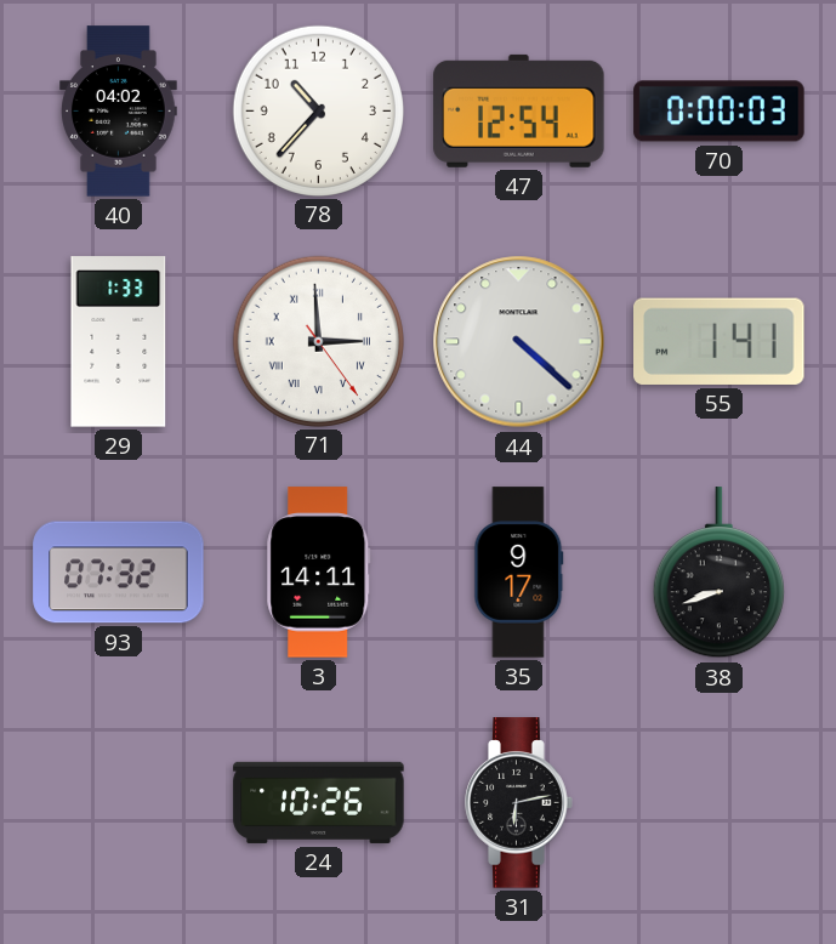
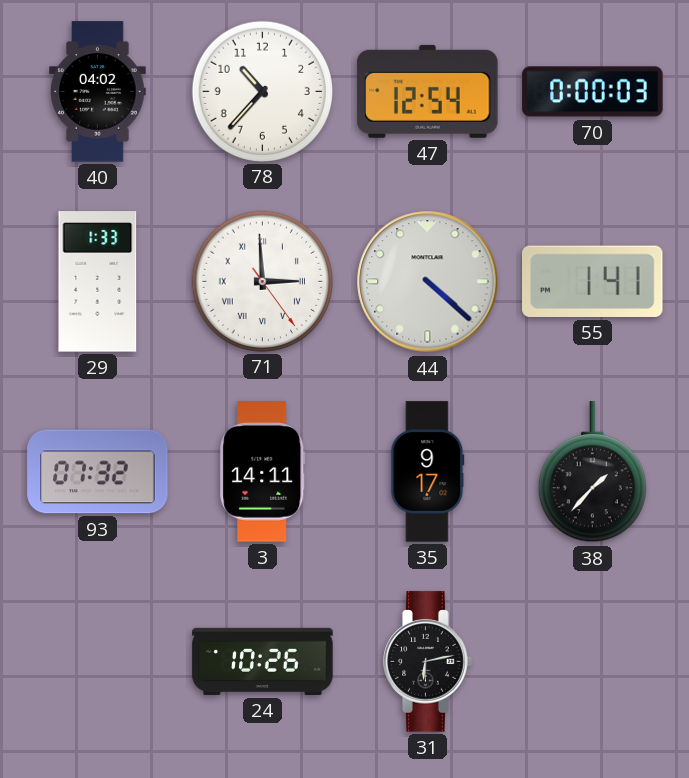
38: 8:42 -> 1:37 (592, 472)
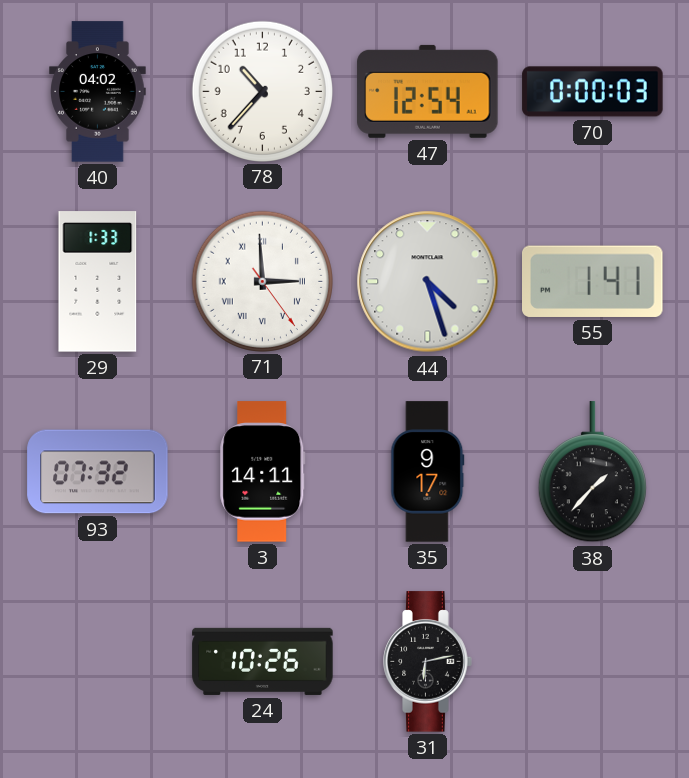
44: 4:22 -> 4:27 (428, 282)
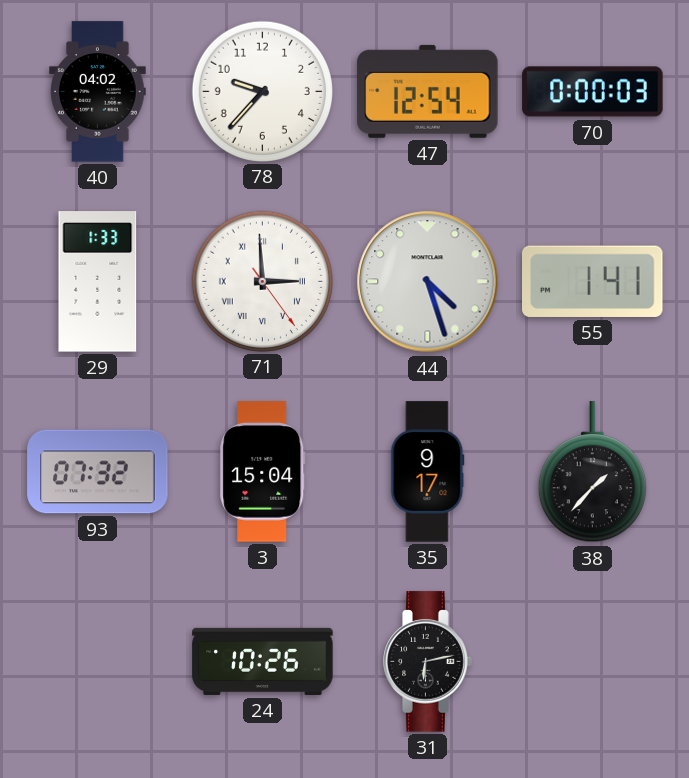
78: 10:37 -> 9:37 (262, 91)
3: 14:11 -> 15:04 (263, 472)
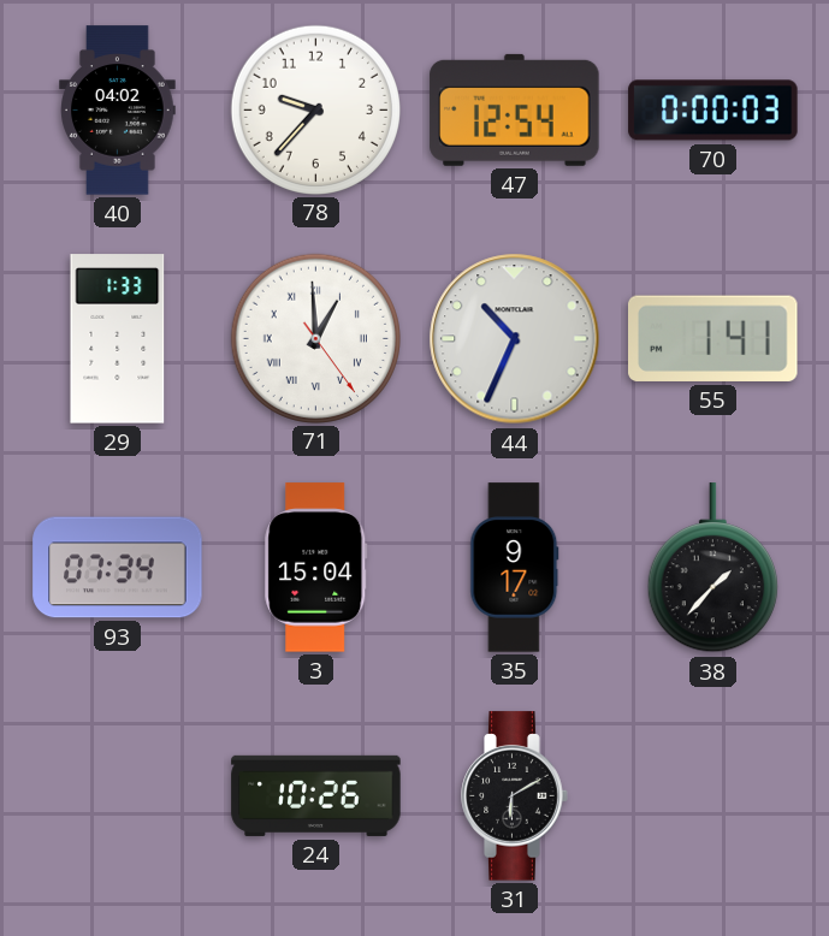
71: 2:59 -> 12:59 (315, 338)
44: 4:27 -> 10:34 (515, 339)
93: 07:32 -> 07:34 (118, 568)
31: 6:13 -> 6:10 (515, 796)
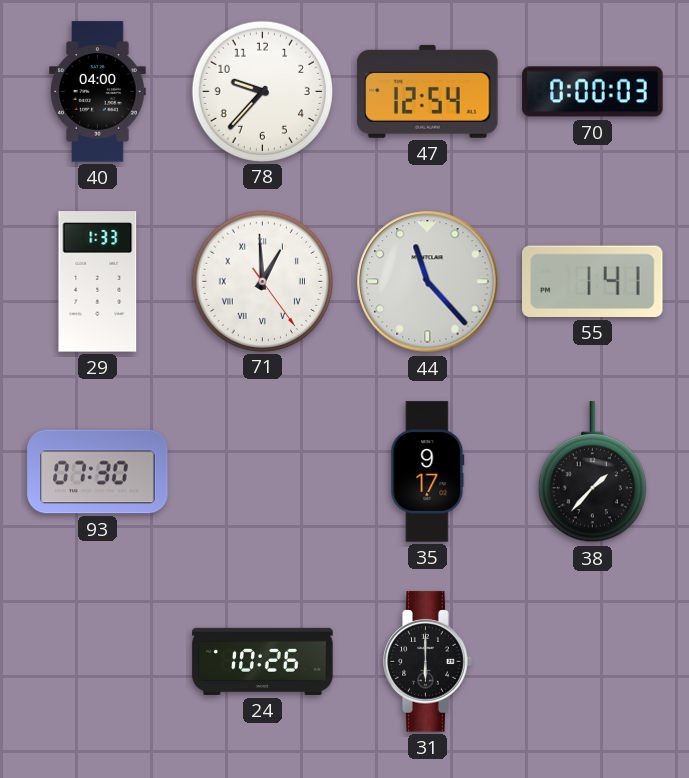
40: 04:02 -> 04:00 (98, 92)
44: 10:34 -> 11:23 (428, 282)
93: 07:34 -> 07:30 (98, 472)
3: 15:04 -> none (316, 568)
31: 6:10 -> 6:00 (428, 662)
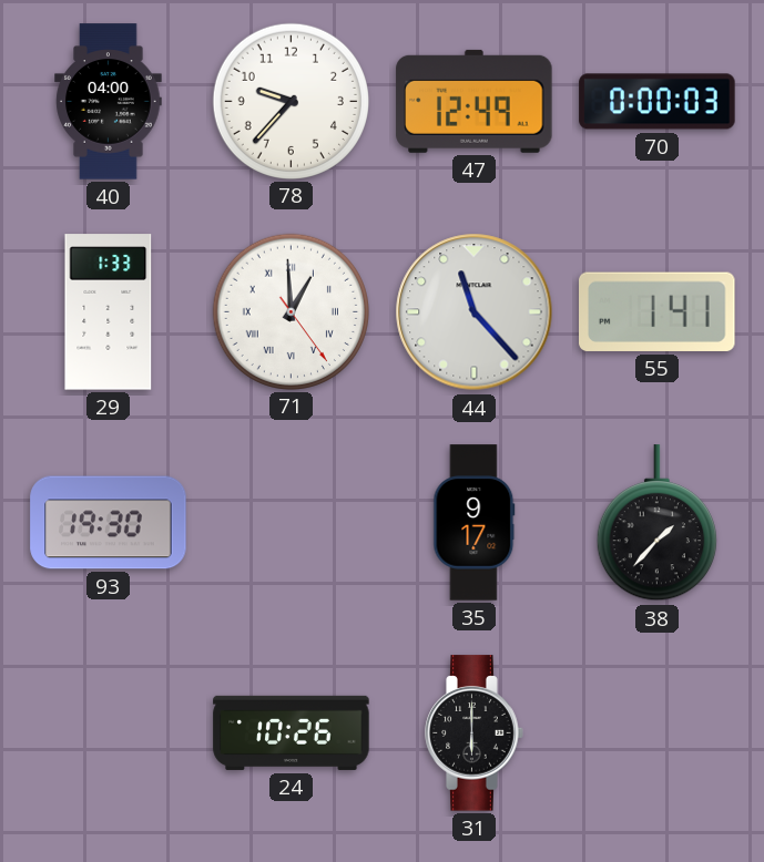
47: 12:54 -> 12:49 (475, 101)
93: 07:30 -> 19:30 (109, 523)
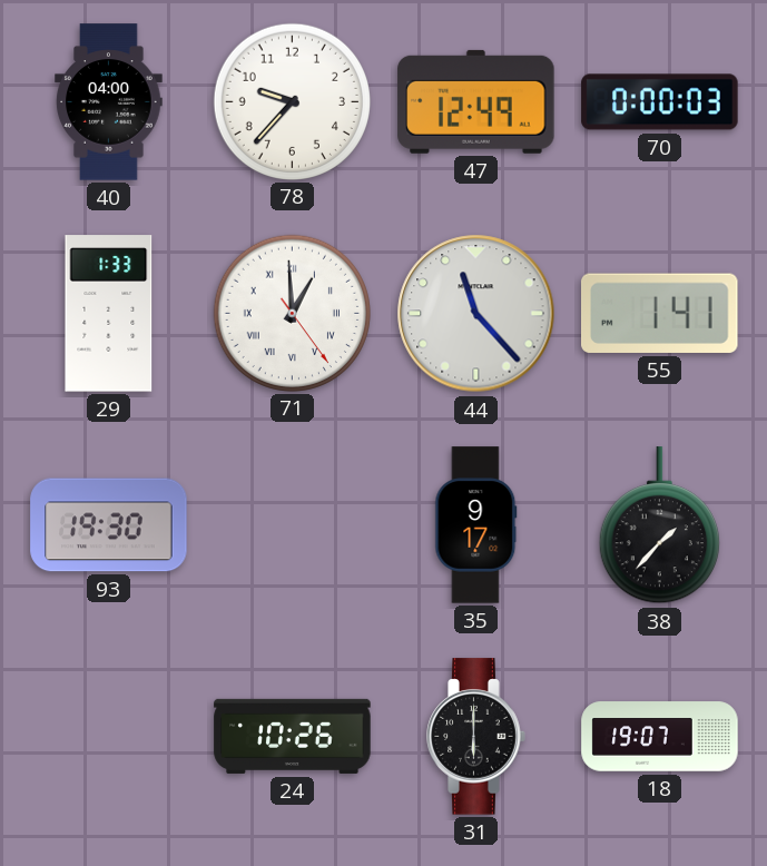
18: none -> 19:07 (660, 737)
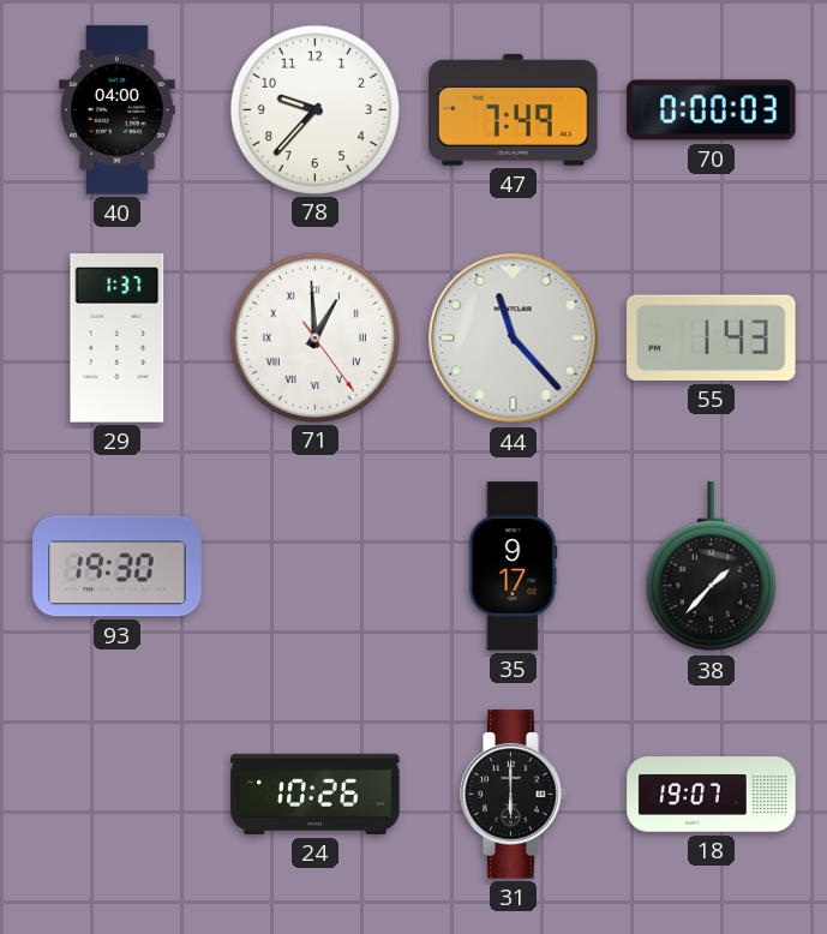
47: 12:49 -> 7:49 (514, 109)
29: 1:33 -> 1:37 (118, 339)
55: 1:41 -> 1:43 (712, 337)
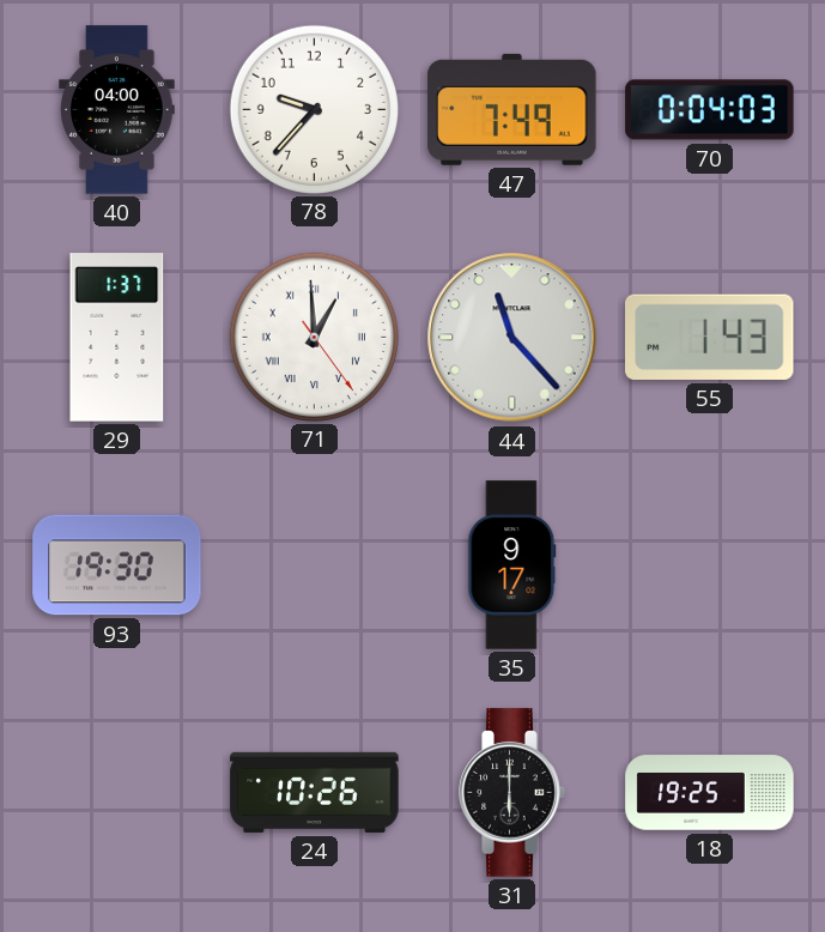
70: 0:00 -> 0:04 (710, 110)
38: 1:37 -> none (711, 567)
18: 19:07 -> 19:25 (710, 793)
